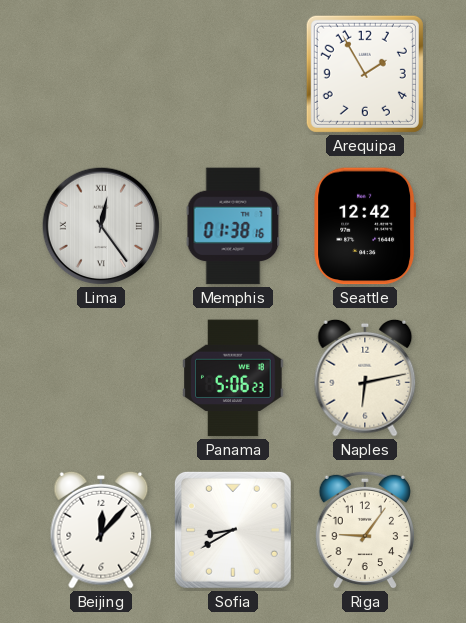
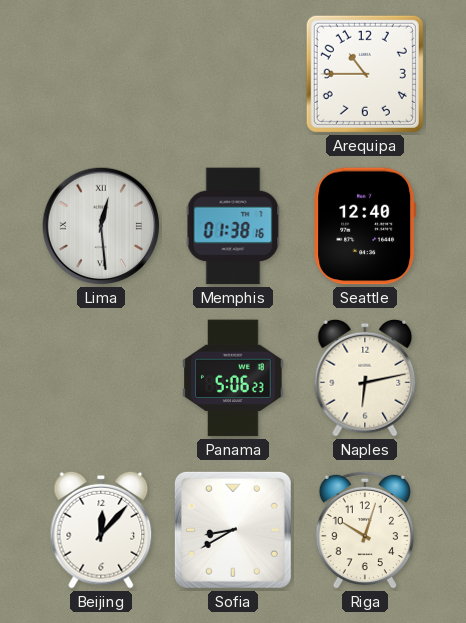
Arequipa: 1:55 -> 10:45 (365, 74)
Lima: 12:24 -> 12:29 (101, 226)
Seattle: 12:42 -> 12:40 (365, 226)
Riga: 9:06 -> 10:03 (365, 530)
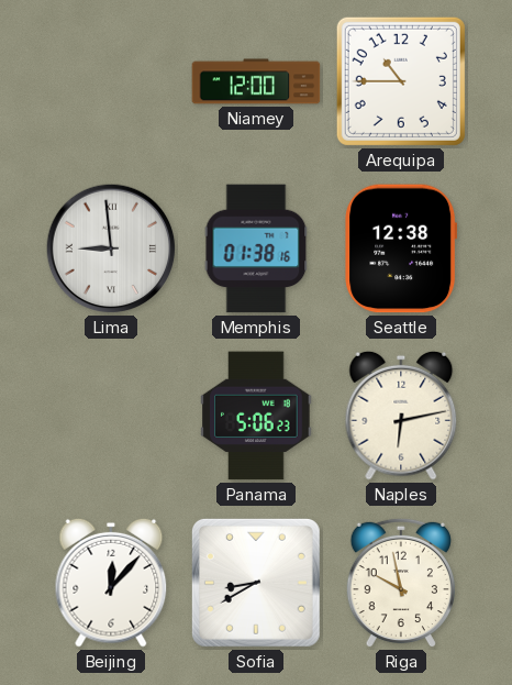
Niamey: none -> 12:00 (256, 81)
Lima: 12:29 -> 8:59 (111, 248)
Seattle: 12:40 -> 12:38 (401, 248)
Riga: 10:03 -> 9:58 (401, 583)
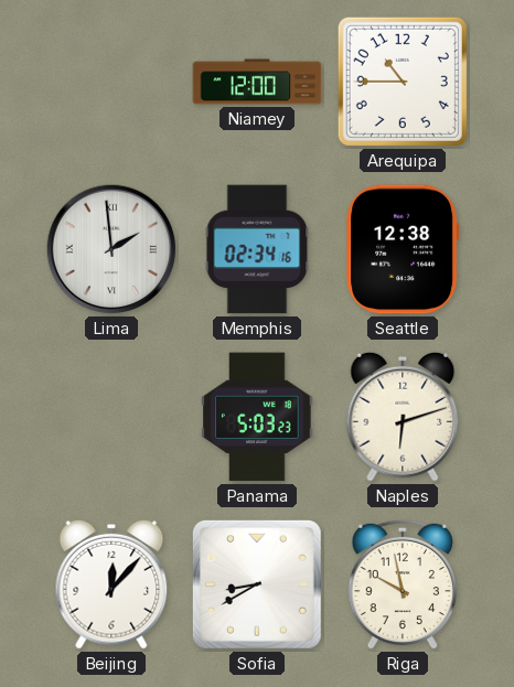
Lima: 8:59 -> 1:59 (111, 249)
Memphis: 01:38 -> 02:34 (257, 249)
Panama: 5:06 -> 5:03 (257, 417)
Naples: 6:13 -> 6:12 (403, 417)
